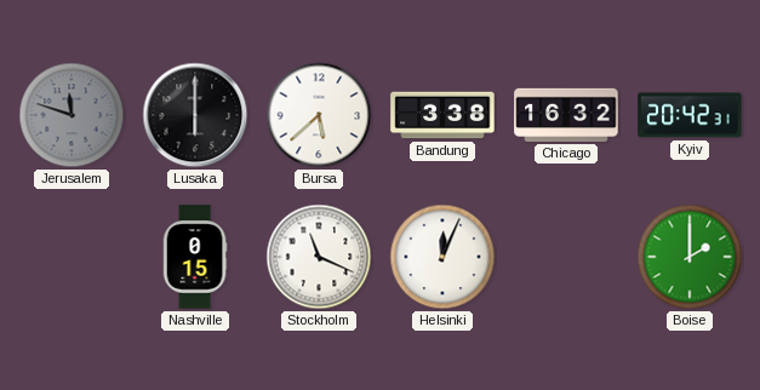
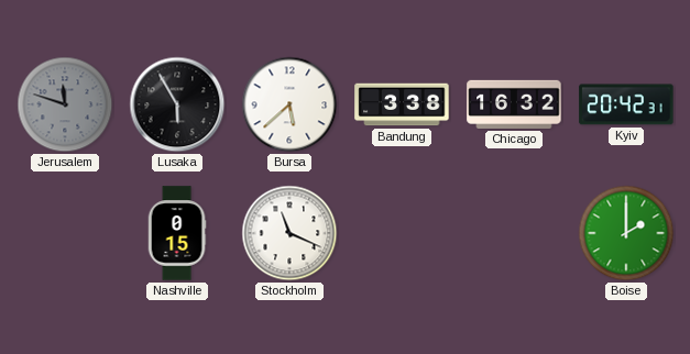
Lusaka: 6:00 -> 5:55 (177, 104)
Helsinki: 12:04 -> none (442, 257)
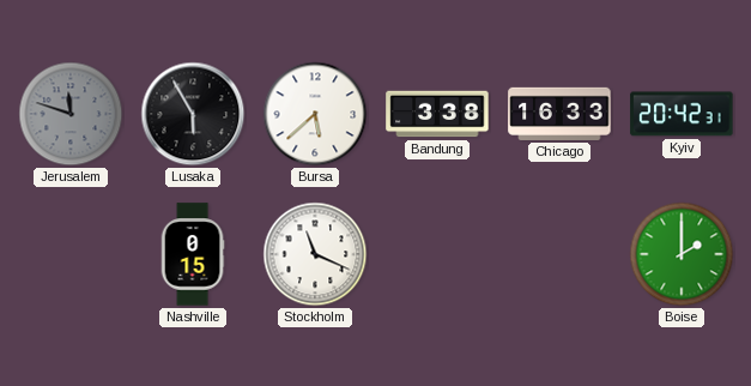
Chicago: 16:32 -> 16:33 (559, 114)
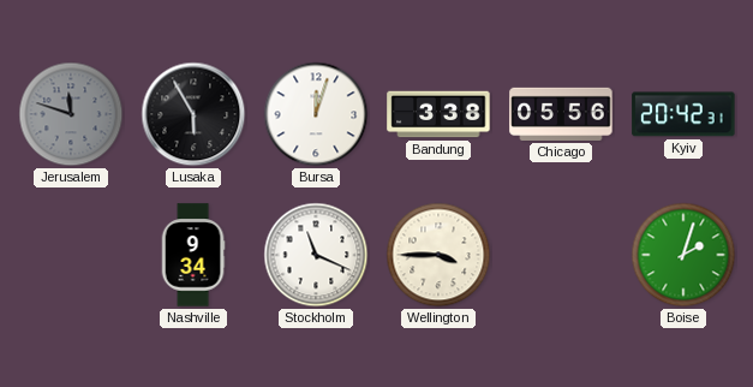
Bursa: 5:38 -> 12:03 (316, 114)
Chicago: 16:33 -> 05:56 (561, 114)
Nashville: 0:15 -> 9:34 (193, 255)
Wellington: none -> 3:45 (438, 255)
Boise: 2:00 -> 2:03 (683, 255)
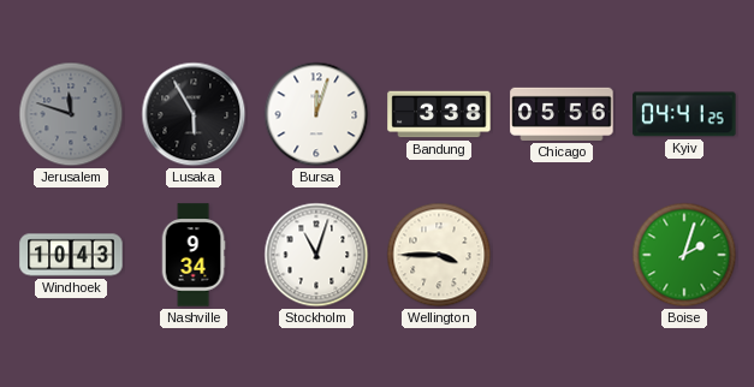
Kyiv: 20:42 -> 04:41 (684, 114)
Windhoek: none -> 10:43 (71, 255)
Stockholm: 11:19 -> 11:03 (316, 255)
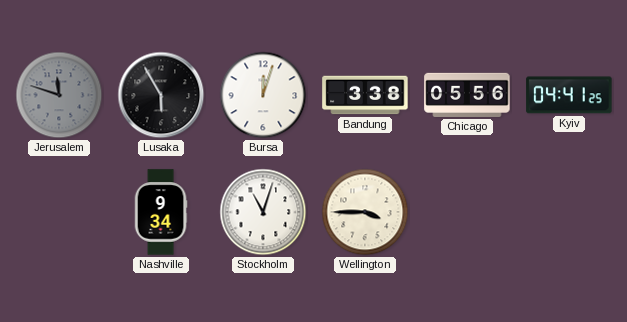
Windhoek: 10:43 -> none (71, 255)
Boise: 2:03 -> none (684, 255)
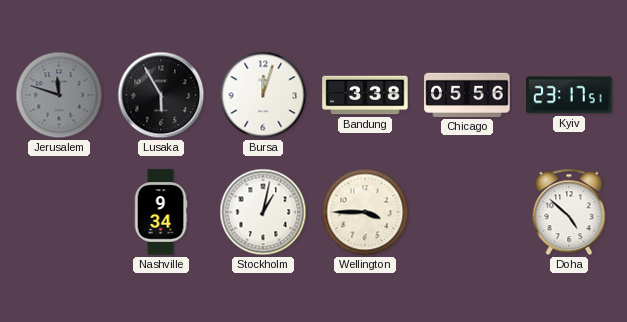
Kyiv: 04:41 -> 23:17 (569, 95)
Stockholm: 11:03 -> 1:02 (263, 212)
Doha: none -> 4:52 (569, 212)
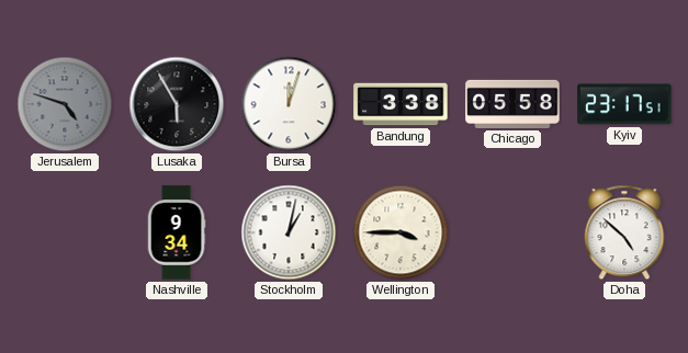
Jerusalem: 11:48 -> 4:48 (65, 104)
Chicago: 05:56 -> 05:58 (512, 104)
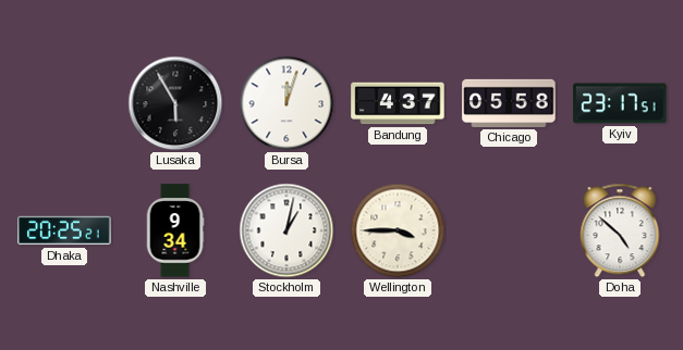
Jerusalem: 4:48 -> none (65, 104)
Bandung: 3:38 -> 4:37 (398, 103)
Dhaka: none -> 20:25 (64, 230)
